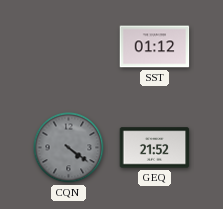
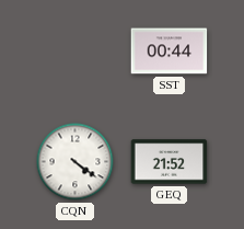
SST: 01:12 -> 00:44 (170, 51)
CQN dial: grey -> white (75, 162)
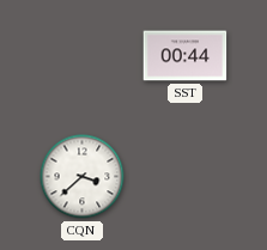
CQN: 4:21 -> 3:38 (83, 177)
GEQ: 21:52 -> none (170, 162)
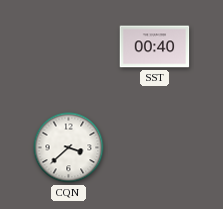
SST: 00:44 -> 00:40 (155, 47)
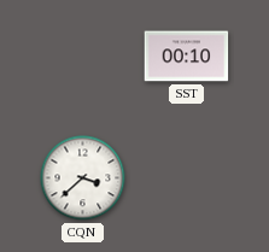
SST: 00:40 -> 00:10 (187, 57)
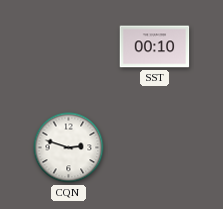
CQN: 3:38 -> 2:48 (69, 148)
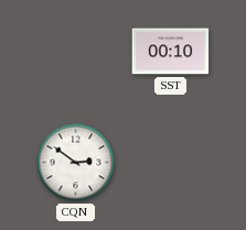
CQN: 2:48 -> 2:51 (76, 163)
